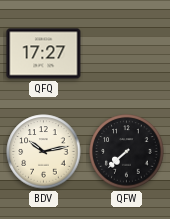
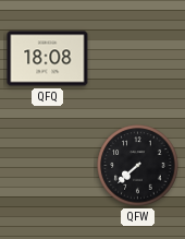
QFQ: 17:27 -> 18:08 (48, 59)
BDV: 10:13 -> none (44, 152)
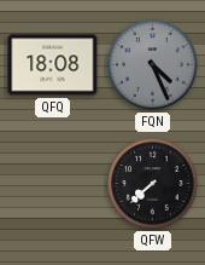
FQN: none -> 4:26 (153, 65)
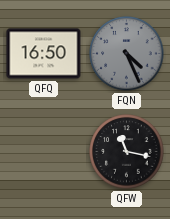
QFQ: 18:08 -> 16:50 (44, 54)
QFW: 7:38 -> 11:17 (127, 152)
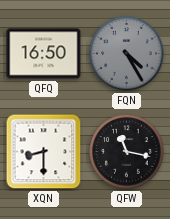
FQN: 4:26 -> 4:25 (127, 54)
XQN: none -> 8:30 (44, 152)
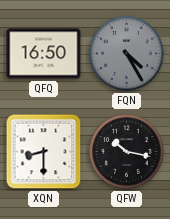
QFW: 11:17 -> 10:17 (127, 152)
